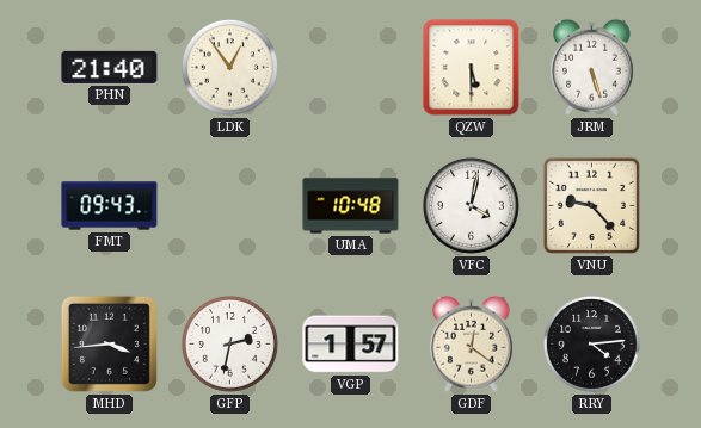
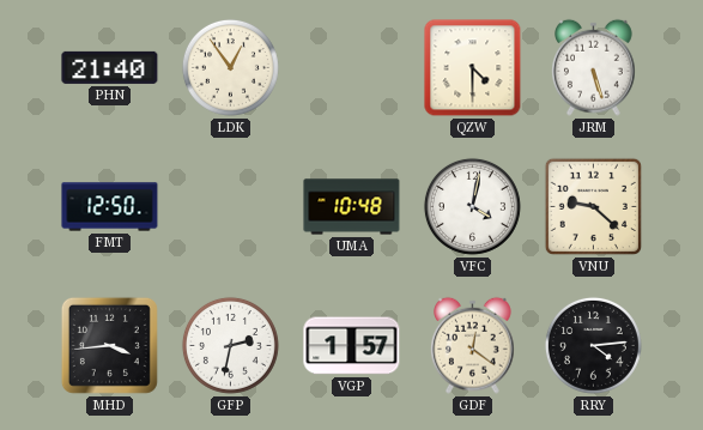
QZW: 5:30 -> 4:30 (473, 68)
FMT: 09:43 -> 12:50 (110, 207)
VNU: 9:23 -> 9:22 (593, 206)
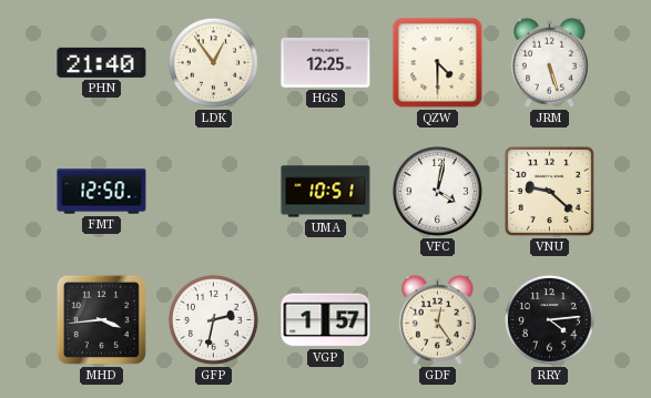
HGS: none -> 12:25 (326, 63)
UMA: 10:48 -> 10:51 (326, 192)
GDF: 12:21 -> 12:24 (438, 319)
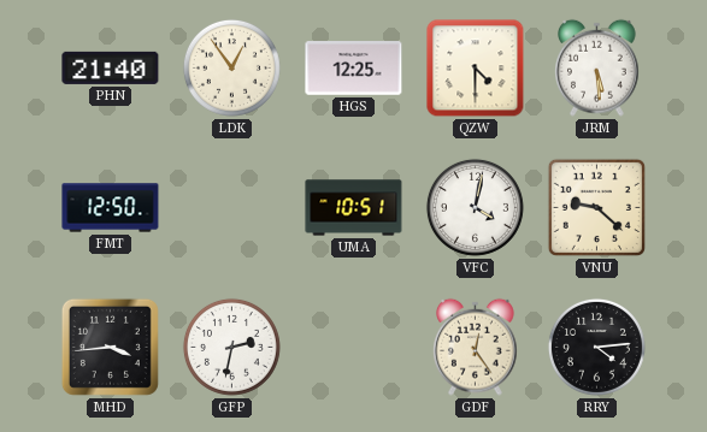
JRM: 5:27 -> 5:29 (597, 67)
VGP: 1:57 -> none (326, 320)
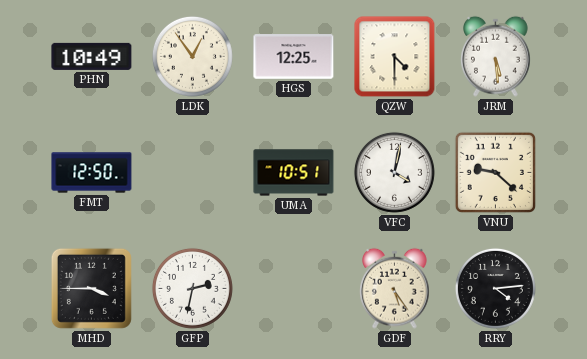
PHN: 21:40 -> 10:49 (92, 56)
MHD: 3:44 -> 3:45 (91, 288)
GDF: 12:24 -> 5:24 (395, 288)
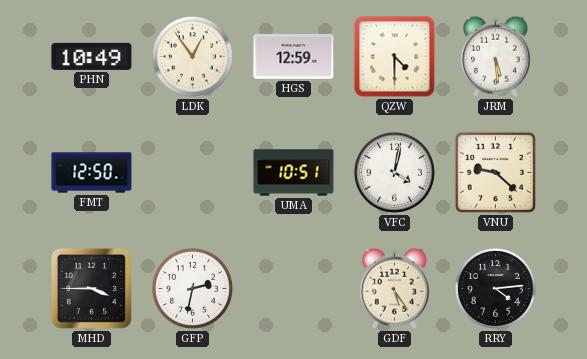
HGS: 12:25 -> 12:59 (294, 57)
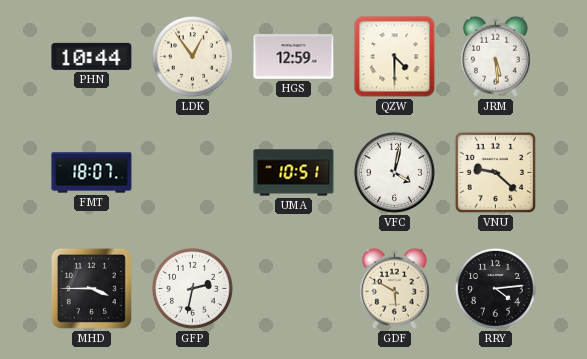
PHN: 10:49 -> 10:44 (92, 56)
FMT: 12:50 -> 18:07 (92, 173)
GDF: 5:24 -> 5:50 (395, 288)
